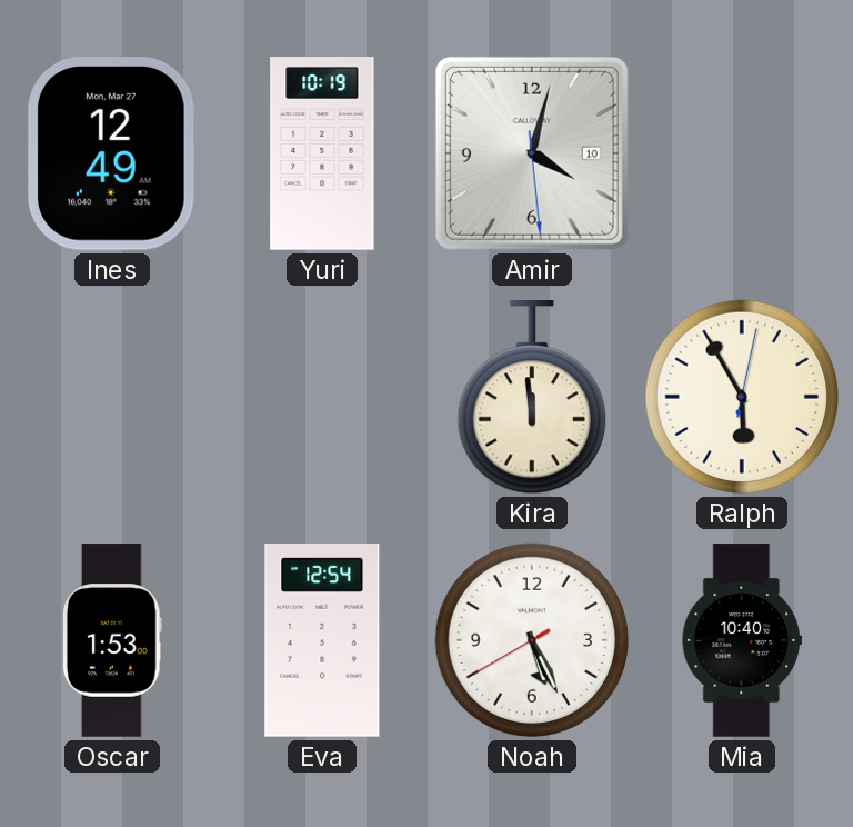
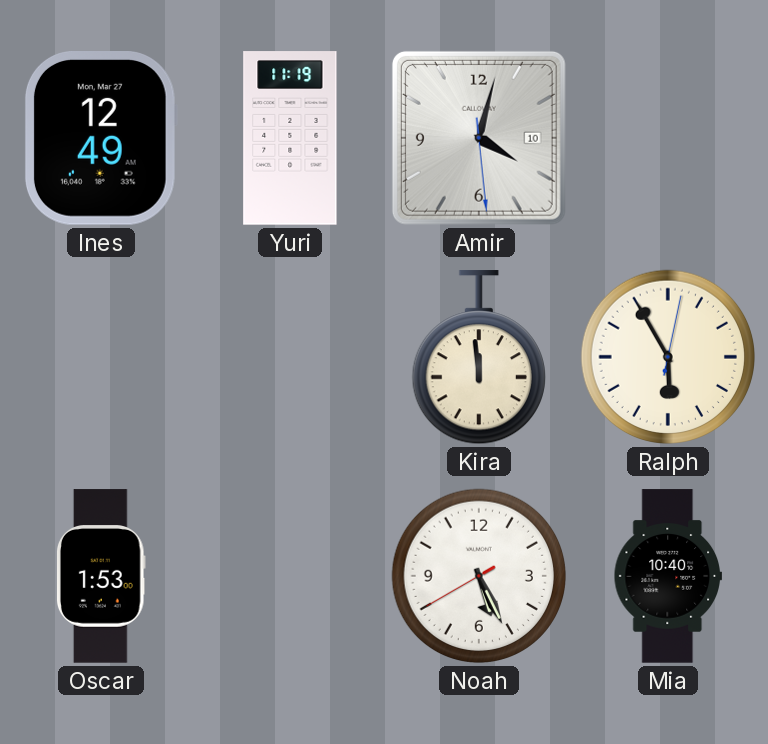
Yuri: 10:19 -> 11:19 (290, 138)
Eva: 12:54 -> none (322, 641)
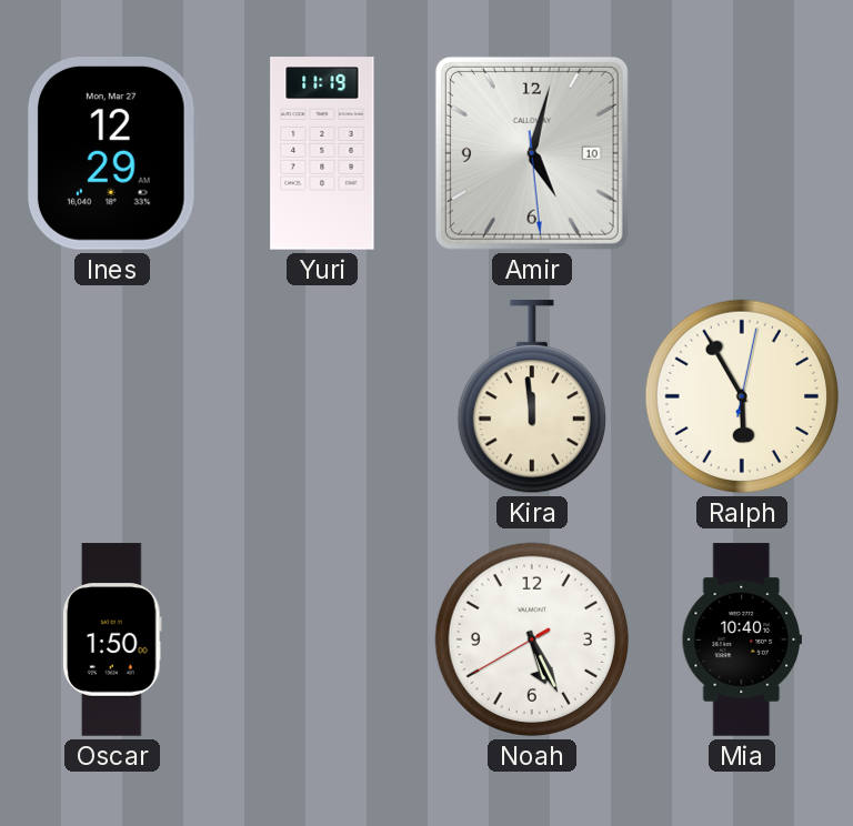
Ines: 12:49 -> 12:29 (112, 154)
Amir: 4:02 -> 5:02 (532, 153)
Oscar: 1:53 -> 1:50 (112, 639)
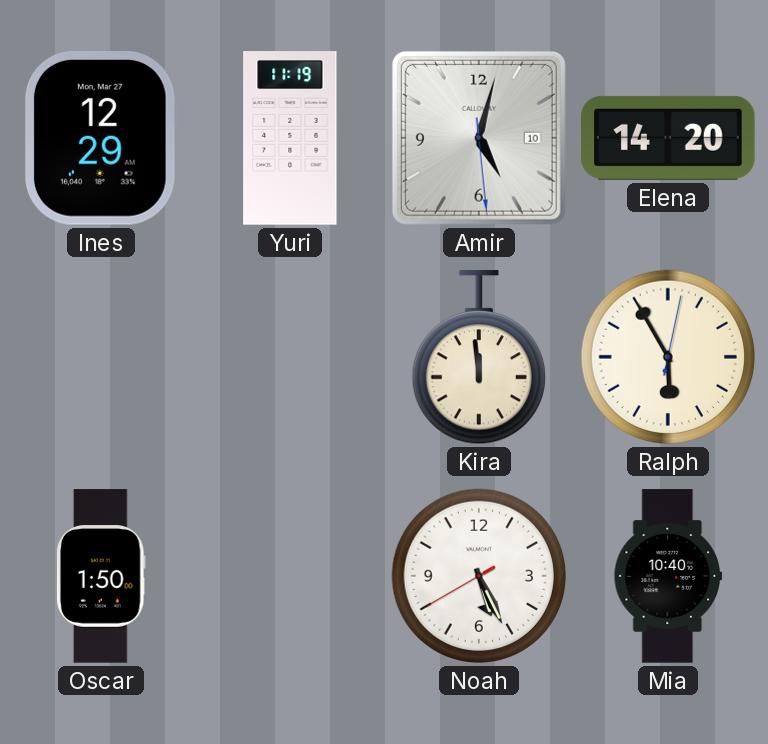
Elena: none -> 14:20 (669, 138)
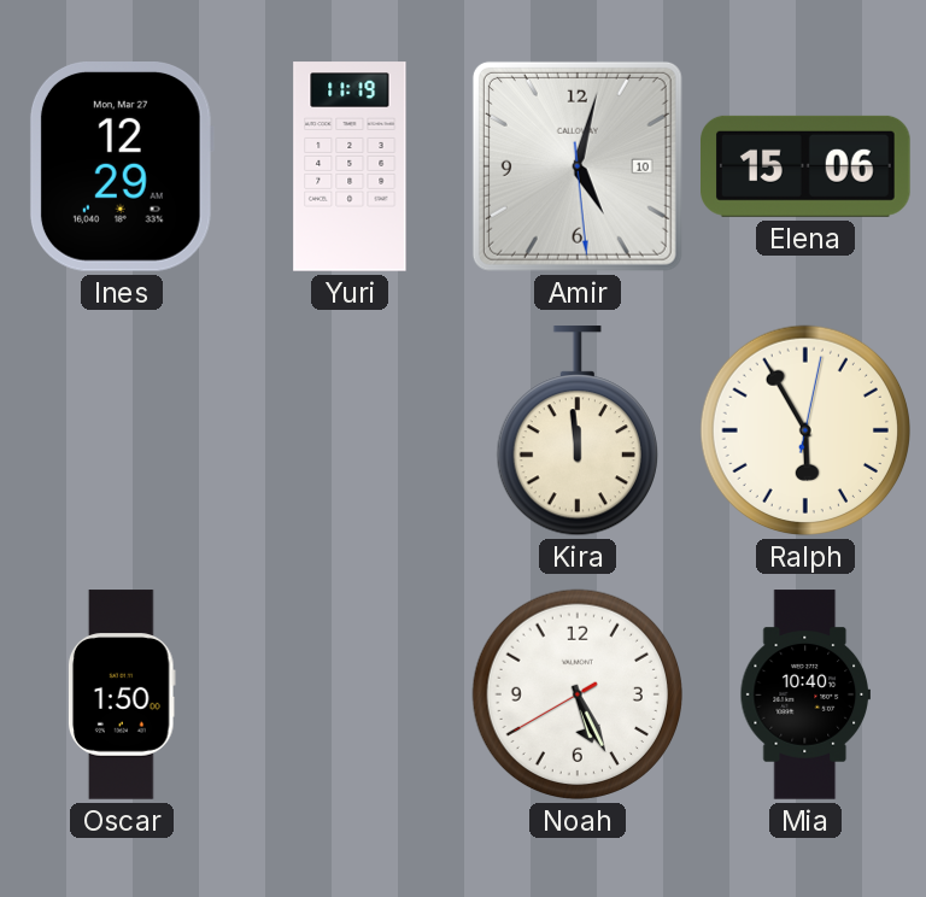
Elena: 14:20 -> 15:06 (807, 166)
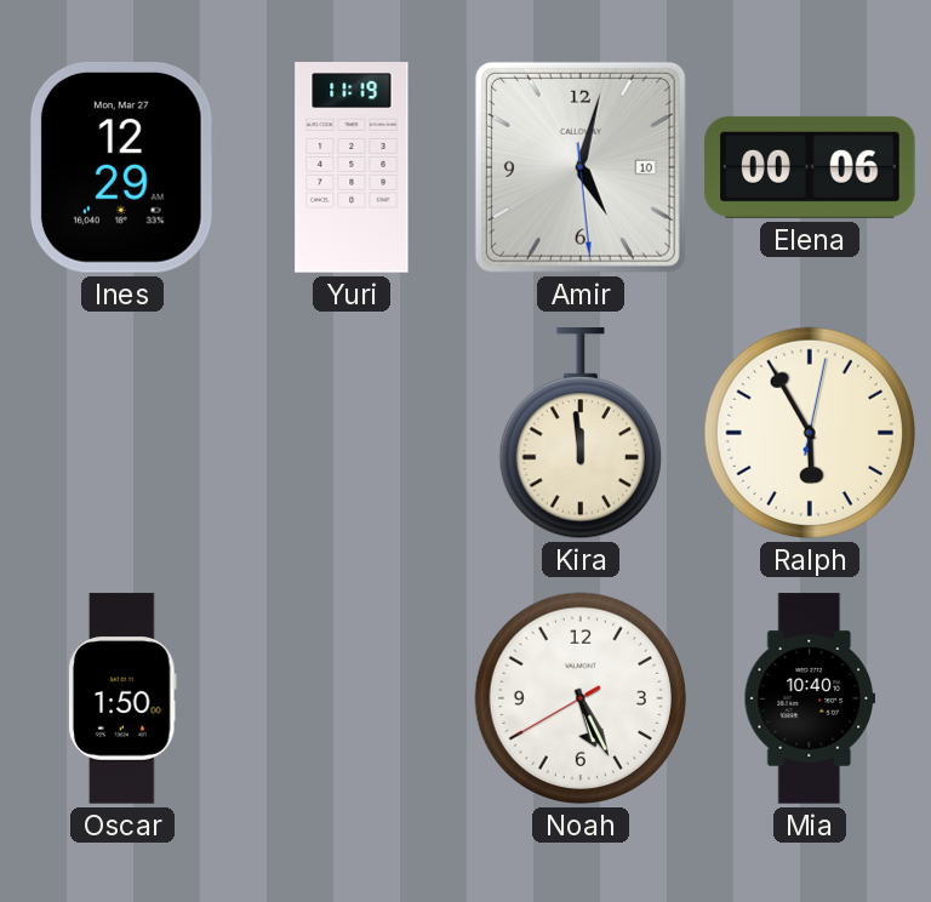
Elena: 15:06 -> 00:06 (811, 167)
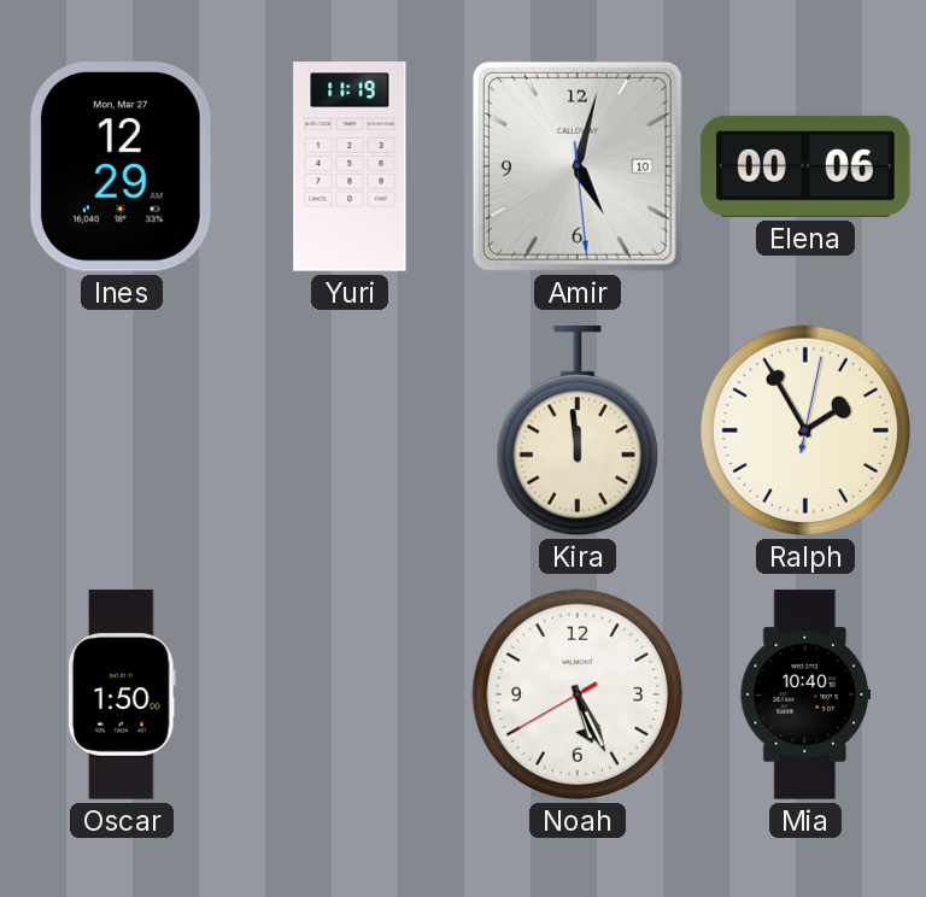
Ralph: 5:55 -> 1:55 (805, 430)
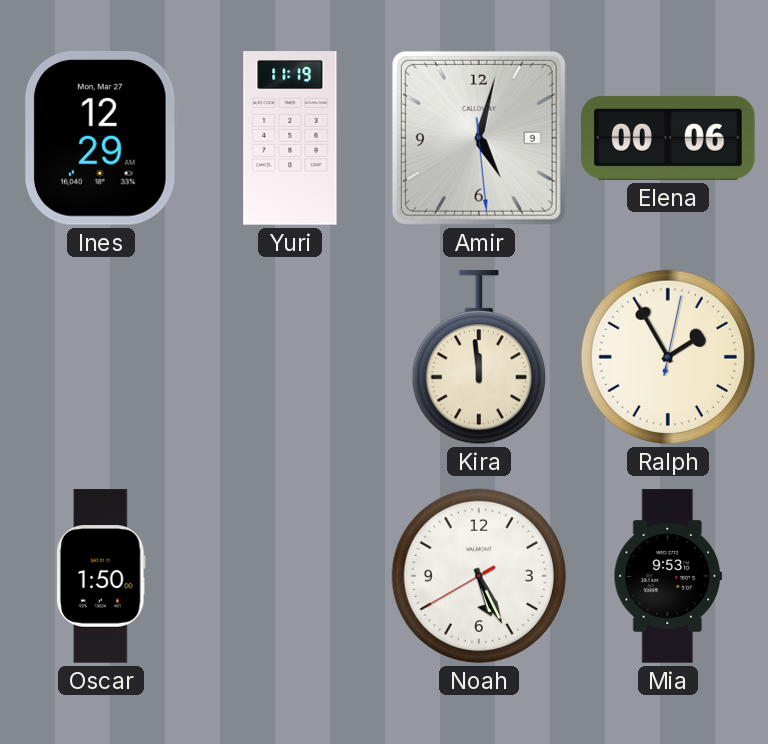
Amir date: 10 -> 9 (479, 138)
Mia: 10:40 -> 9:53 (667, 576)
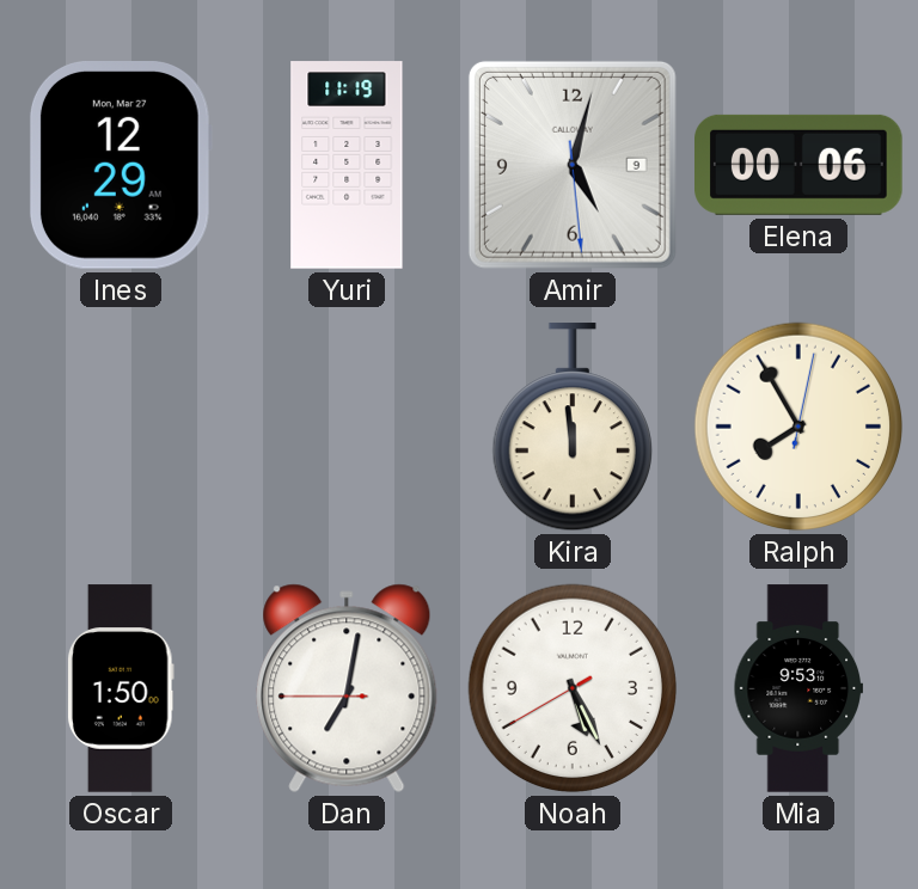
Ralph: 1:55 -> 7:55 (798, 427)
Dan: none -> 7:01 (347, 688)
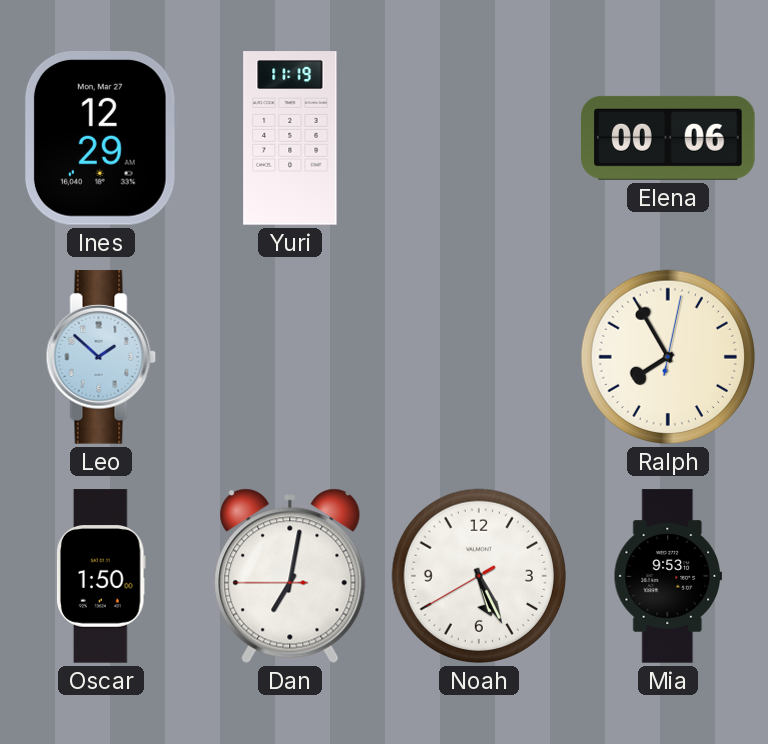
Amir: 5:02 -> none (573, 165)
Leo: none -> 1:52 (101, 357)
Kira: 11:59 -> none (573, 428)
